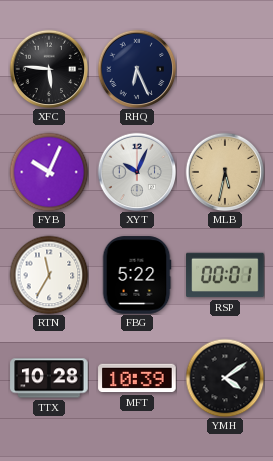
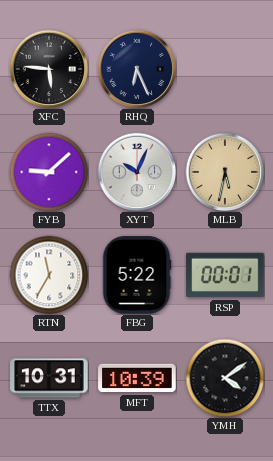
FYB: 10:04 -> 9:08 (49, 172)
TTX: 10:28 -> 10:31 (49, 378)
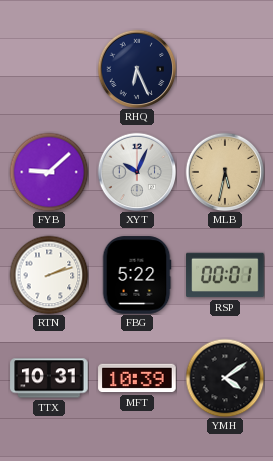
XFC: 5:46 -> none (49, 69)
RTN: 11:35 -> 2:12 (49, 275)
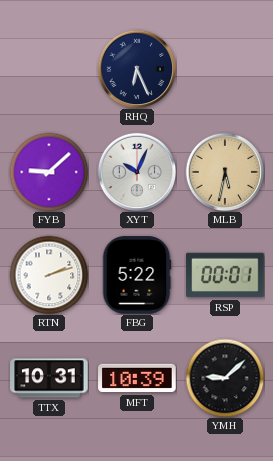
YMH: 4:09 -> 9:08 (225, 378)
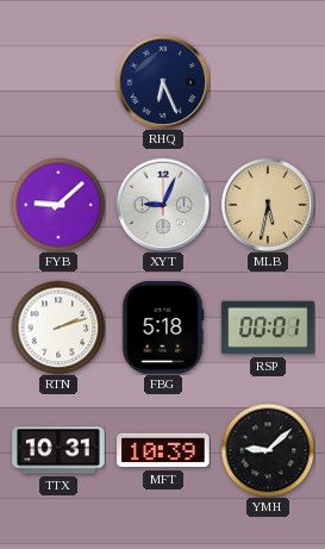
XYT: 10:04 -> 9:04 (163, 205)
FBG: 5:22 -> 5:18 (163, 327)
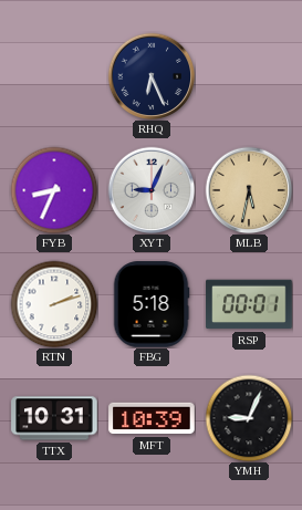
FYB: 9:08 -> 8:34 (54, 190)
YMH: 9:08 -> 9:04 (249, 418)
